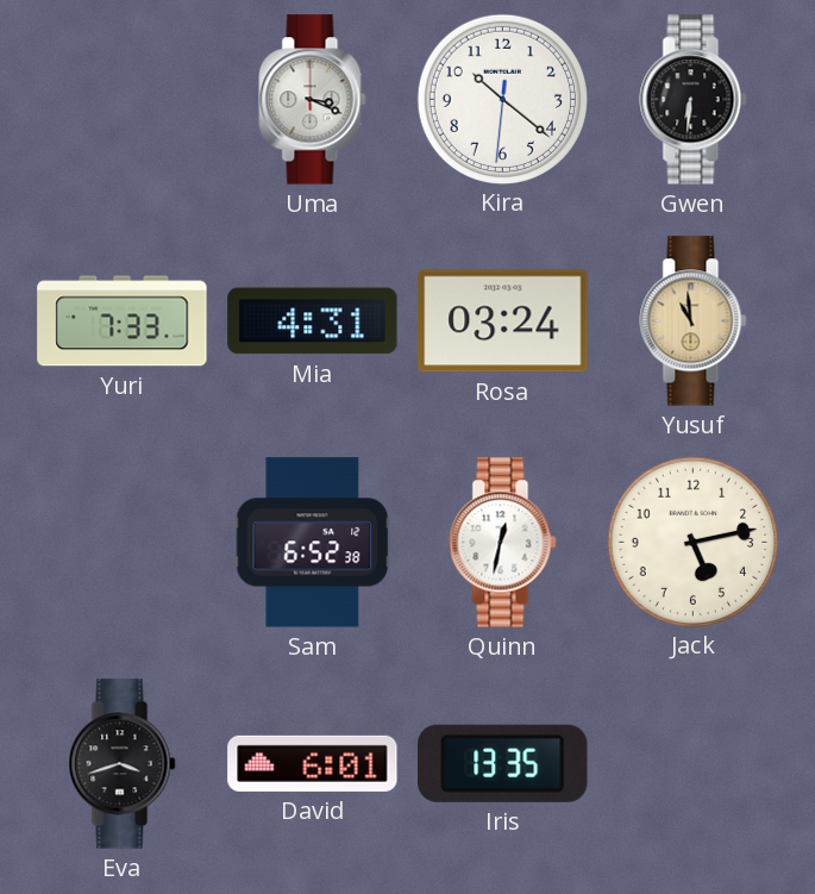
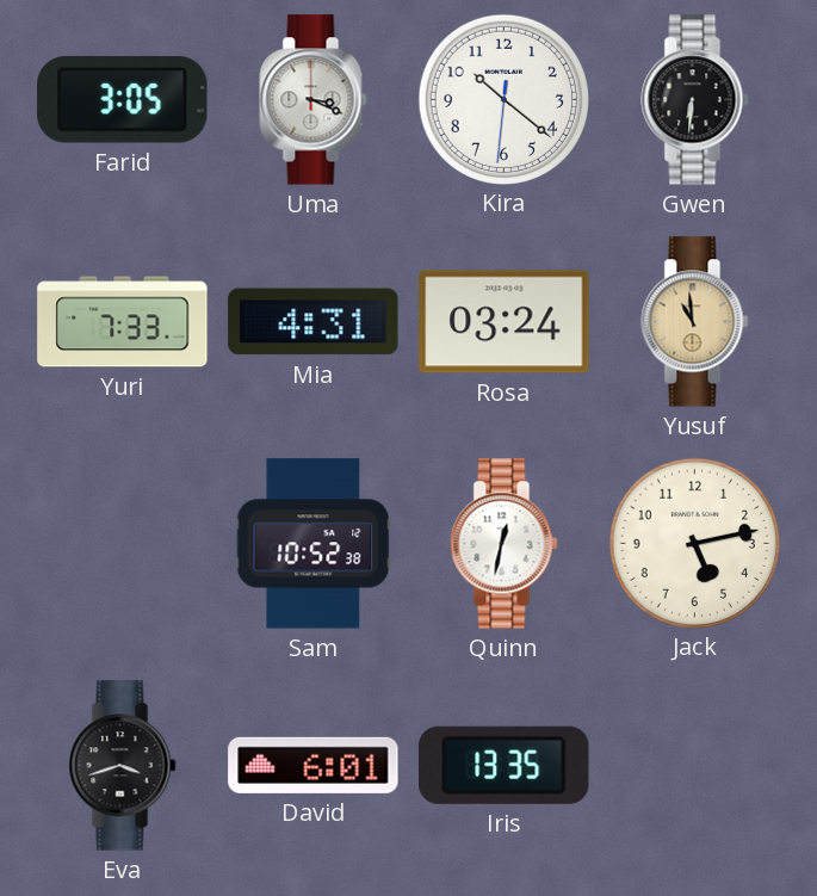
Farid: none -> 3:05 (123, 100)
Sam: 6:52 -> 10:52 (314, 544)
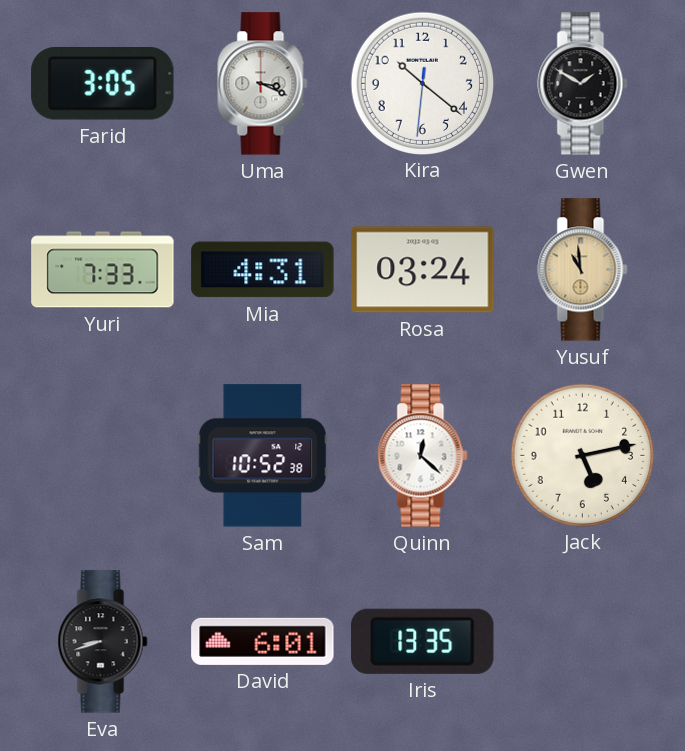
Gwen: 6:31 -> 1:50 (583, 84)
Quinn: 12:32 -> 12:22 (423, 456)
Eva: 3:42 -> 8:42 (103, 642)
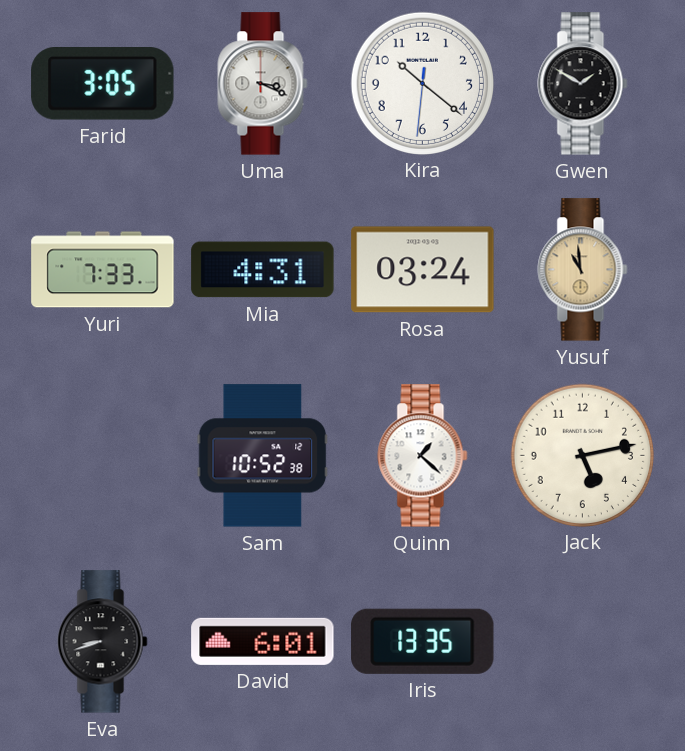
Quinn: 12:22 -> 1:22 (423, 456)
